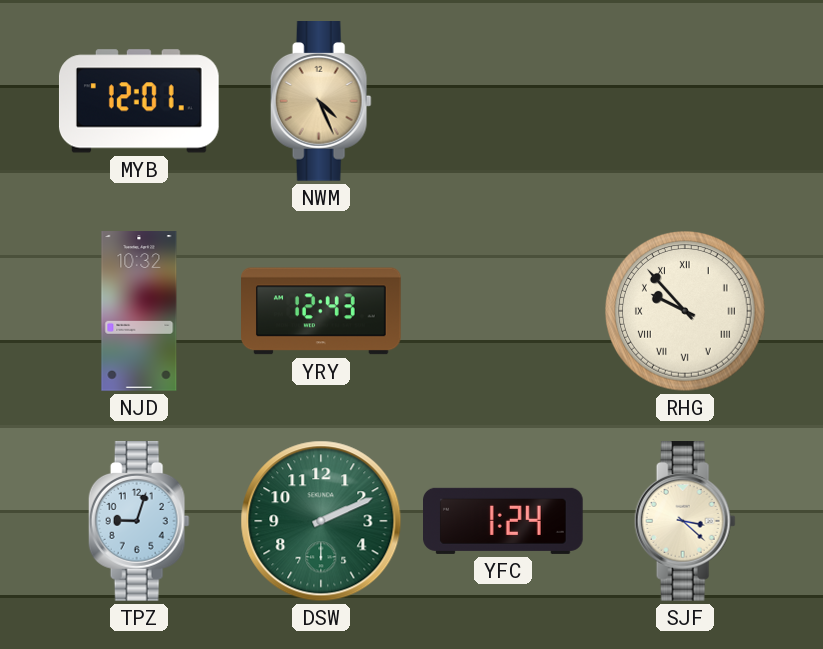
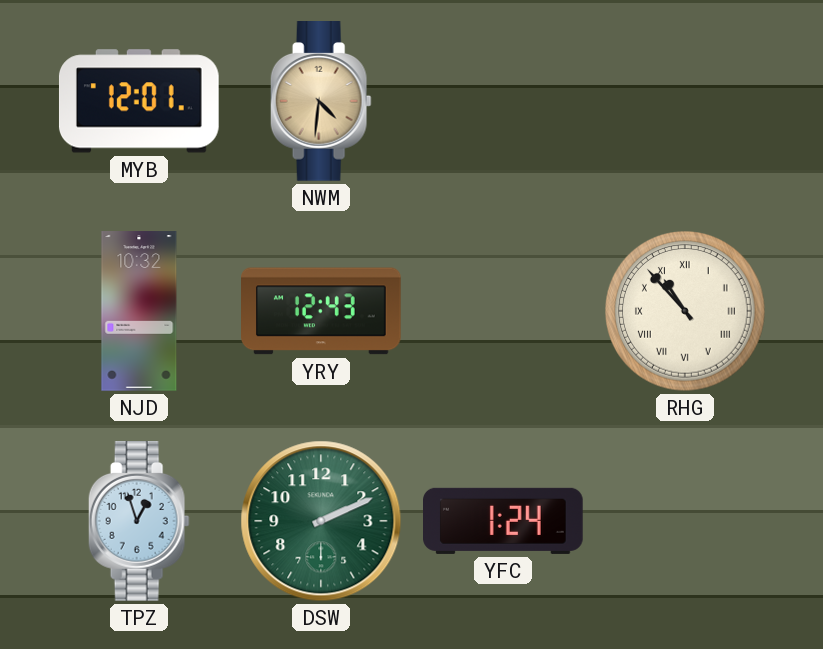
NWM: 4:26 -> 4:31 (321, 102)
RHG: 9:53 -> 10:53 (685, 311)
TPZ: 9:03 -> 12:57 (139, 522)
SJF: 3:22 -> none (685, 522)
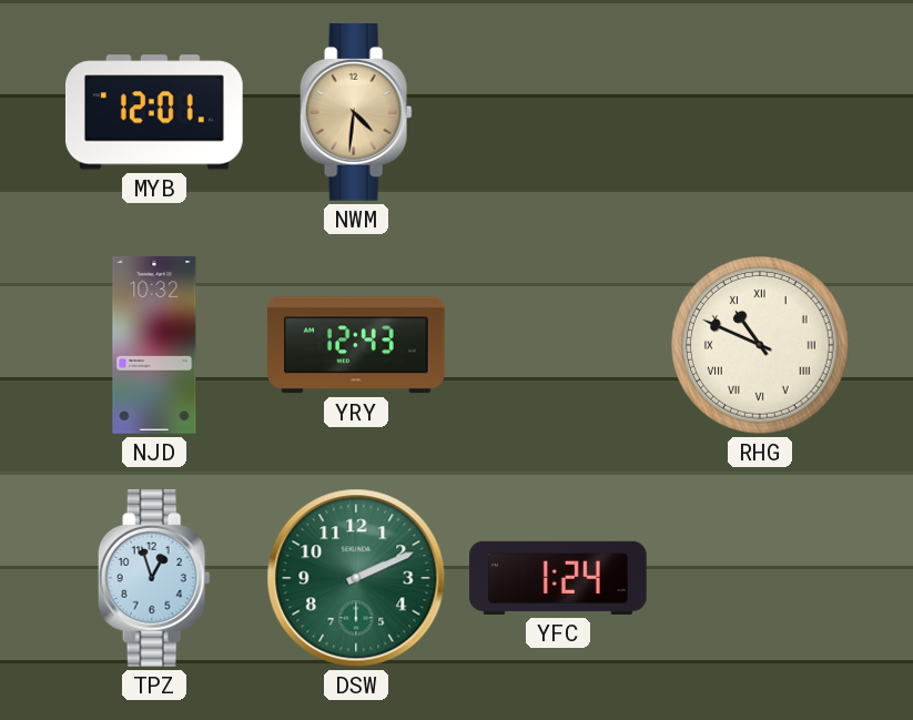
RHG: 10:53 -> 10:49 (760, 345)
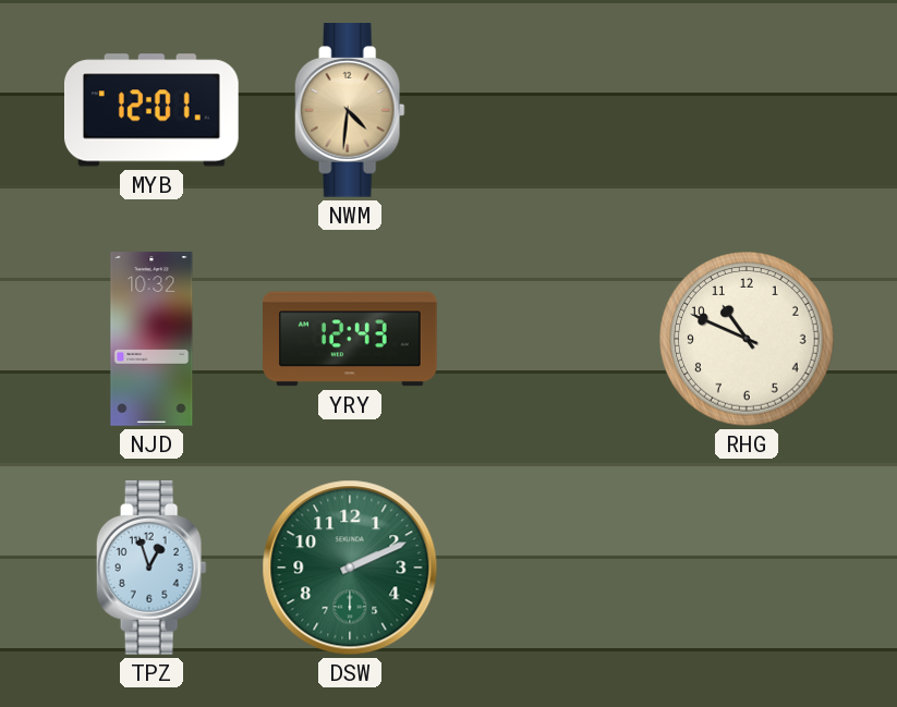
RHG numerals: Roman -> Arabic (747, 339)
YFC: 1:24 -> none (559, 578)
